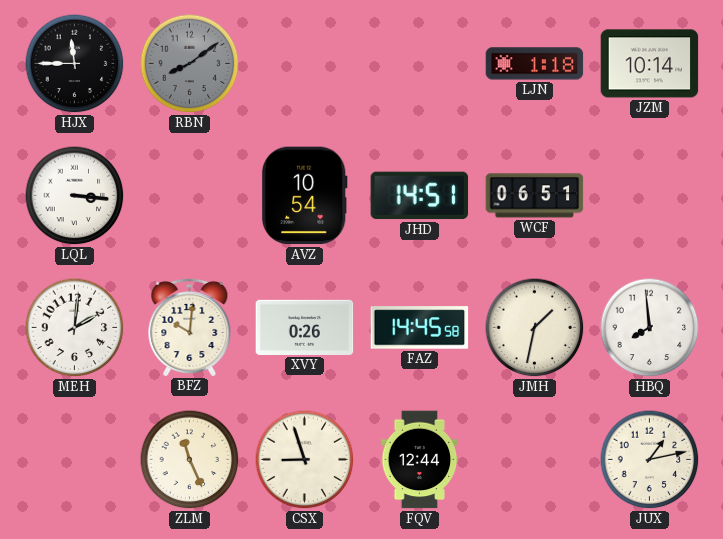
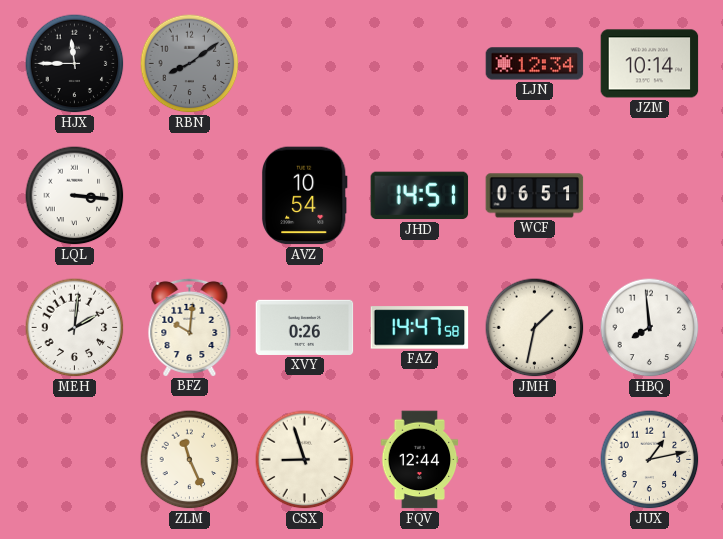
LJN: 1:18 -> 12:34 (535, 64)
FAZ: 14:45 -> 14:47 (420, 328)
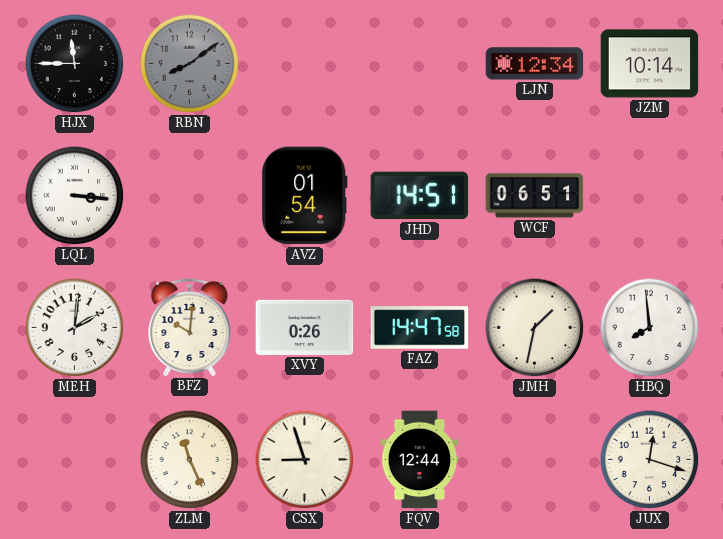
AVZ: 10:54 -> 01:54 (304, 196)
JUX: 1:13 -> 12:18 (650, 460)
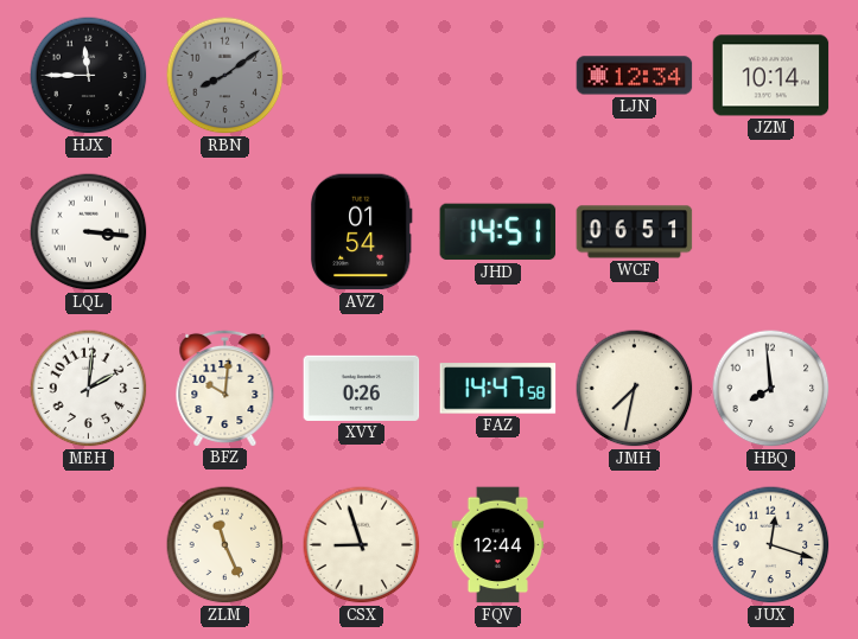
JMH: 1:32 -> 7:32 (635, 389)
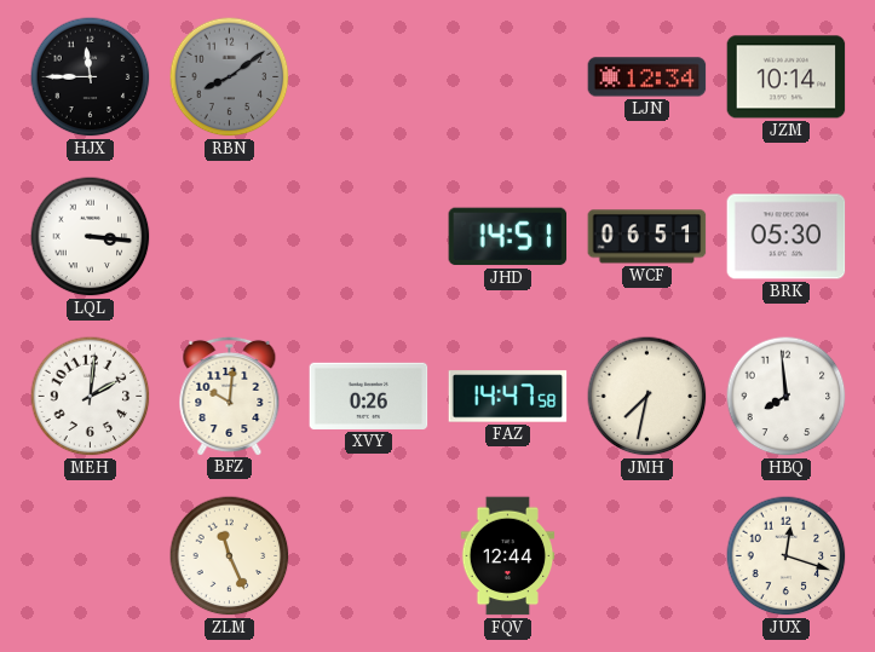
AVZ: 01:54 -> none (361, 232)
BRK: none -> 05:30 (787, 237)
CSX: 8:57 -> none (362, 545)
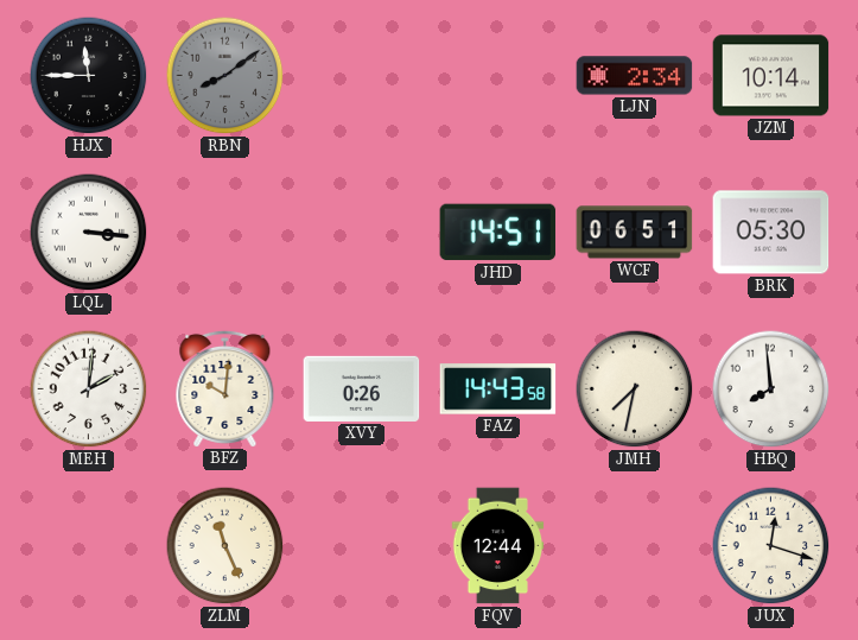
LJN: 12:34 -> 2:34 (635, 76)
FAZ: 14:47 -> 14:43 (498, 389)
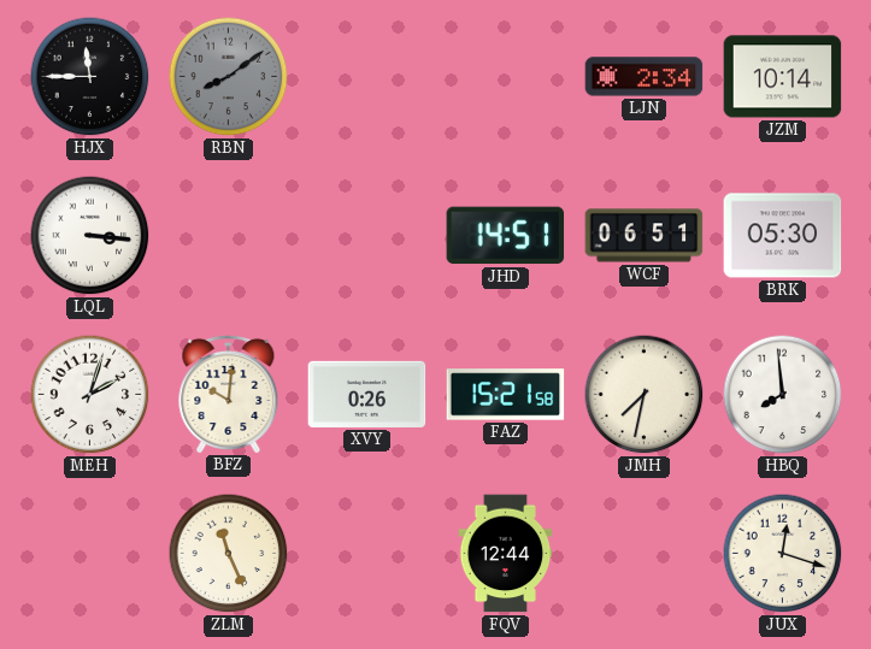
MEH: 2:01 -> 2:03 (90, 395)
FAZ: 14:43 -> 15:21 (506, 395)
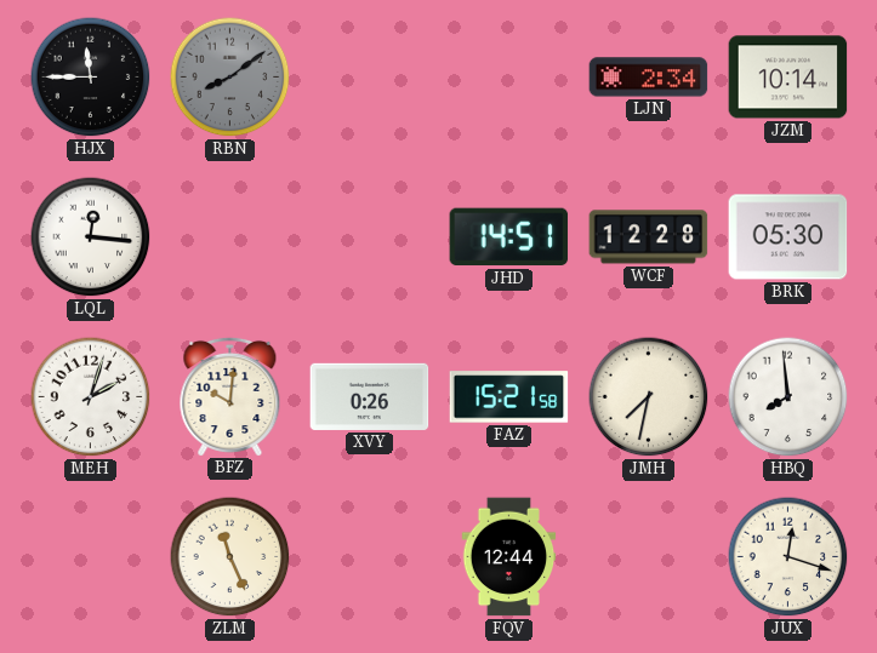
LQL: 3:16 -> 12:16 (91, 237)
WCF: 06:51 -> 12:28 (649, 237)
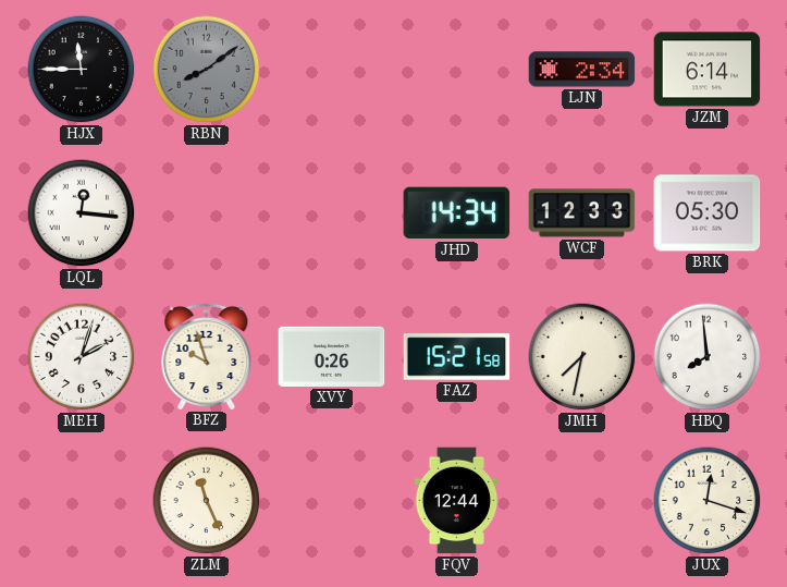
JZM: 10:14 -> 6:14 (708, 70)
JHD: 14:51 -> 14:34 (457, 213)
WCF: 12:28 -> 12:33 (582, 213)
BFZ: 10:01 -> 9:57 (207, 356)
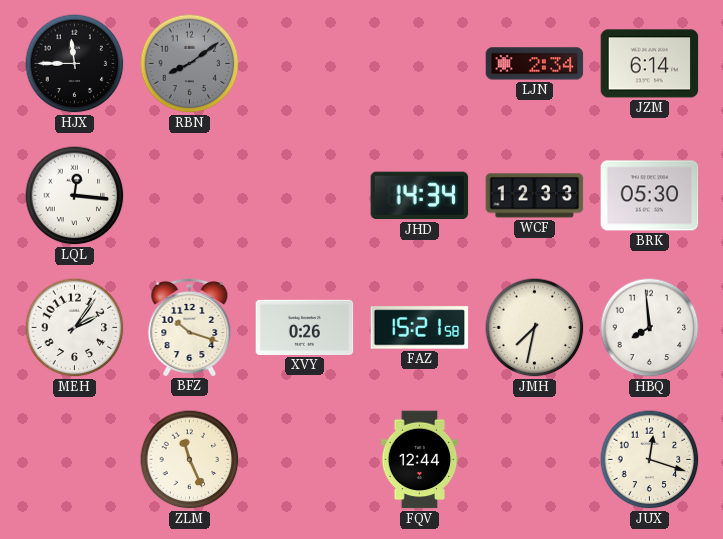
MEH: 2:03 -> 2:06 (75, 328)
BFZ: 9:57 -> 10:18 (190, 327)
